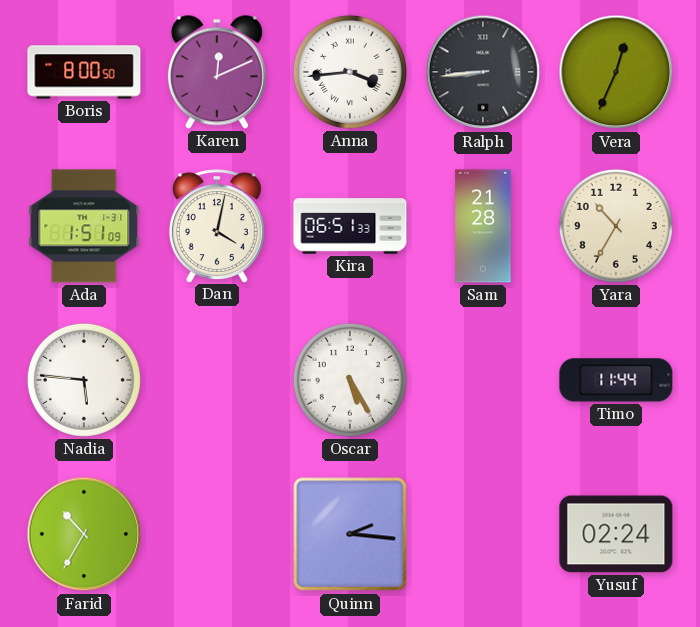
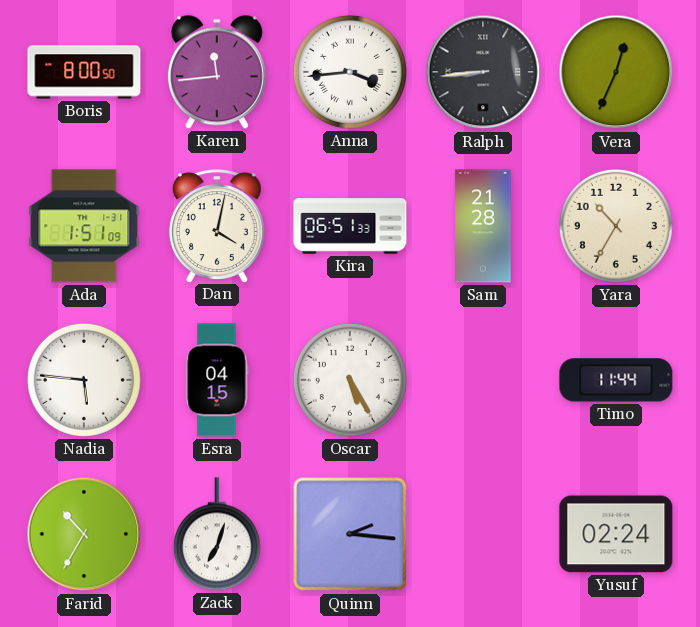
Karen: 12:11 -> 11:44 (217, 72)
Esra: none -> 04:15 (217, 380)
Zack: none -> 7:03 (217, 534)
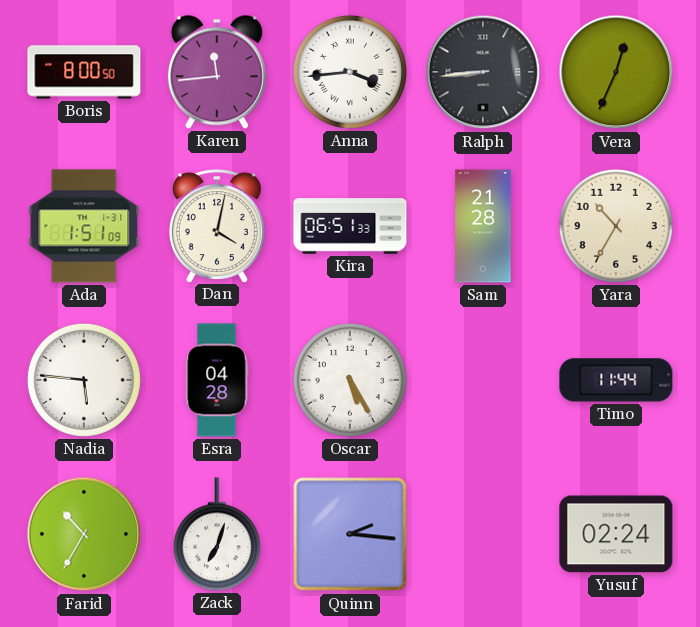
Esra: 04:15 -> 04:28 (217, 380)
